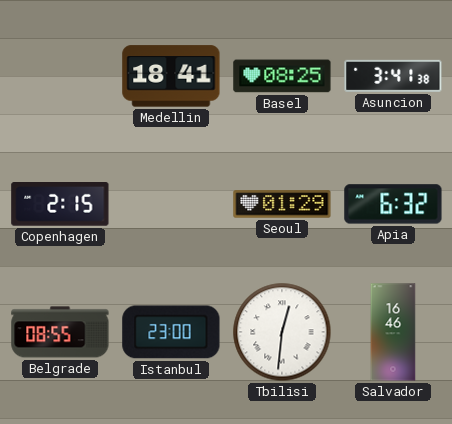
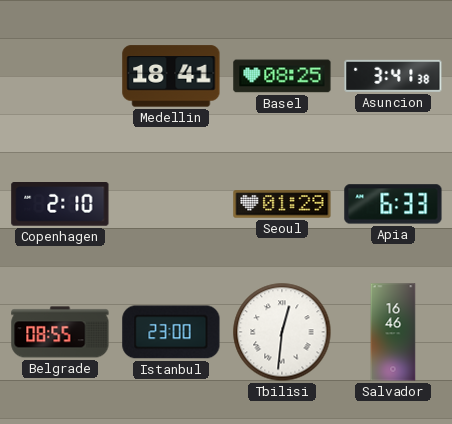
Copenhagen: 2:15 -> 2:10 (60, 205)
Apia: 6:32 -> 6:33 (393, 204)
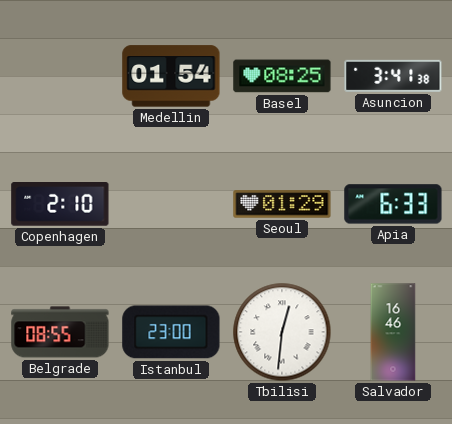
Medellin: 18:41 -> 01:54 (171, 76)
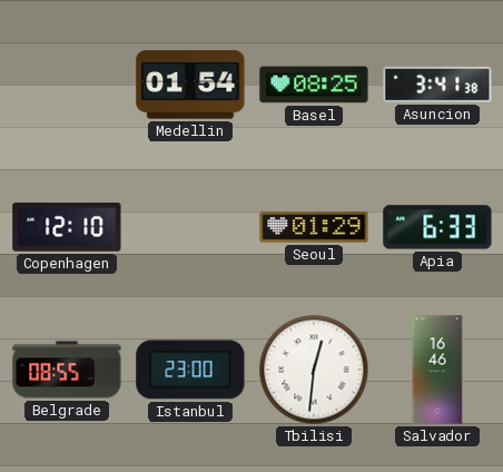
Copenhagen: 2:10 -> 12:10 (67, 228)
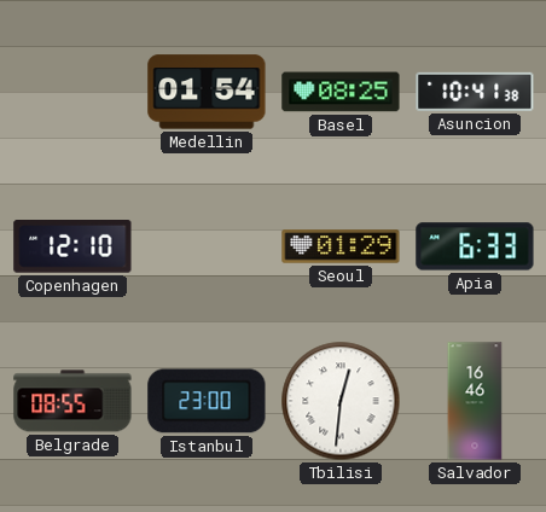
Asuncion: 3:41 -> 10:41 (475, 92)
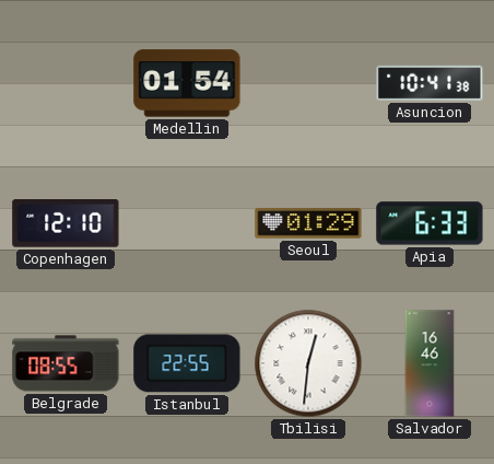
Basel: 08:25 -> none (341, 92)
Istanbul: 23:00 -> 22:55 (187, 363)
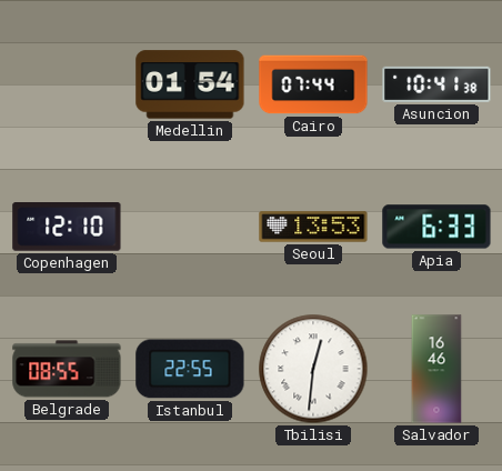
Cairo: none -> 07:44 (313, 84)
Seoul: 01:29 -> 13:53 (313, 227)
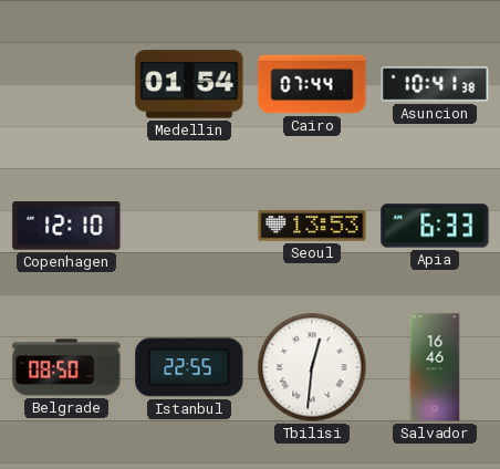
Belgrade: 08:55 -> 08:50 (66, 367)
